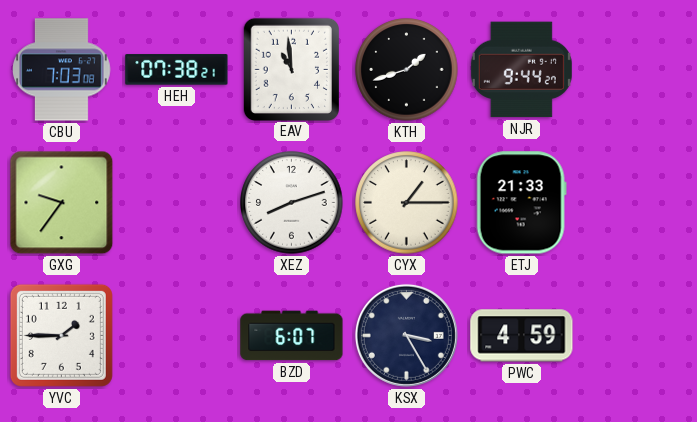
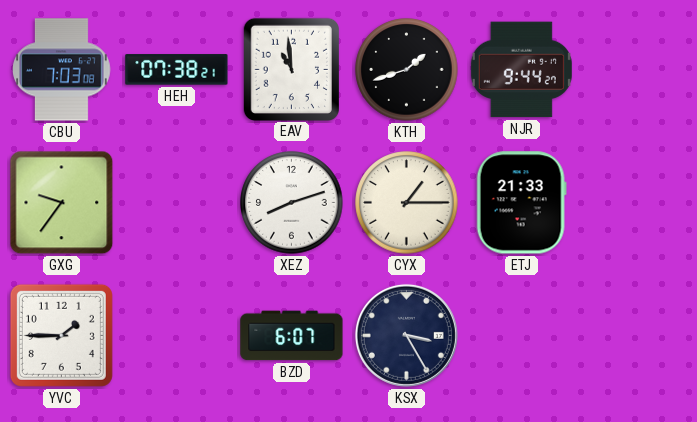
PWC: 4:59 -> none (522, 336)
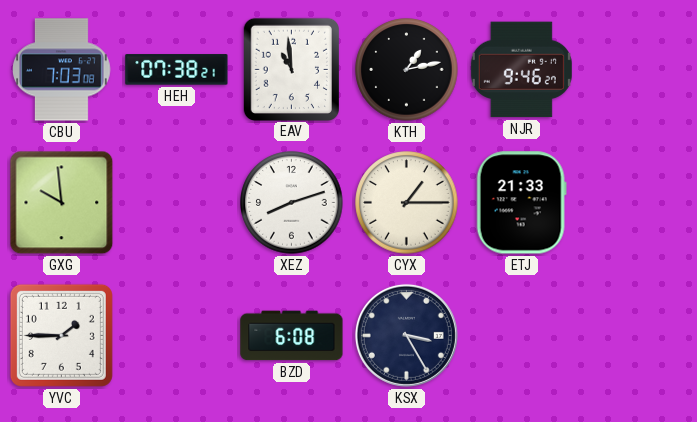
KTH: 1:42 -> 1:13 (407, 70)
NJR: 9:44 -> 9:46 (521, 70)
GXG: 9:36 -> 9:59 (62, 203)
BZD: 6:07 -> 6:08 (292, 336)
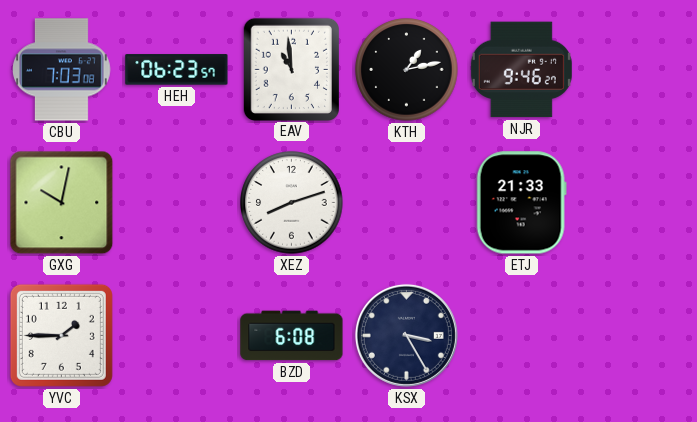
HEH: 07:38 -> 06:23 (177, 70)
GXG: 9:59 -> 10:02 (62, 203)
CYX: 1:15 -> none (407, 203)
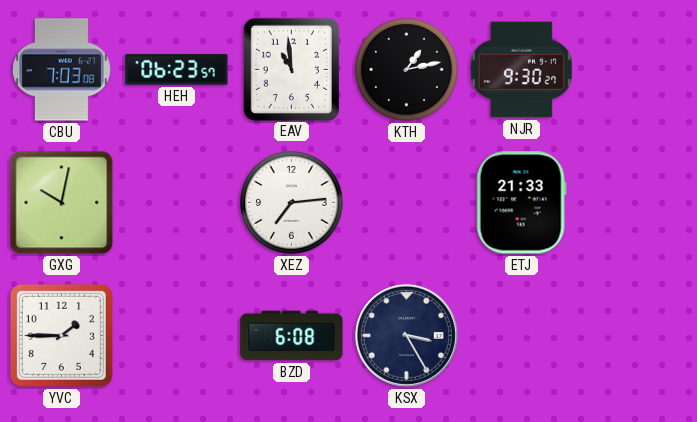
NJR: 9:46 -> 9:30 (521, 70)
XEZ: 8:12 -> 7:14 (292, 203)
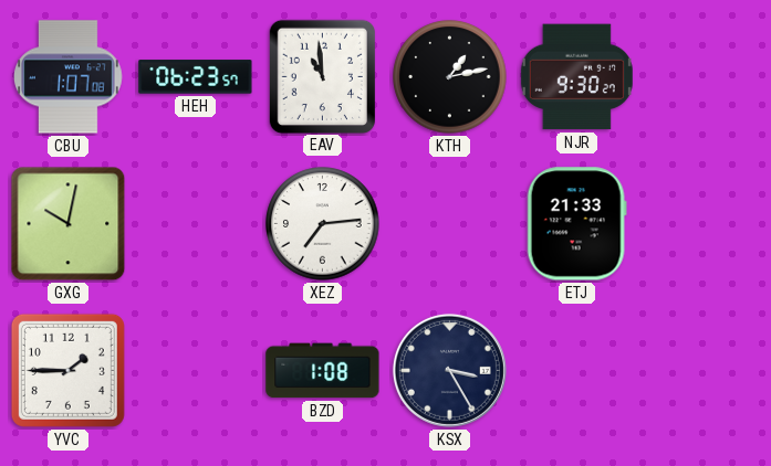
CBU: 7:03 -> 1:07 (69, 77)
BZD: 6:08 -> 1:08 (323, 371)
